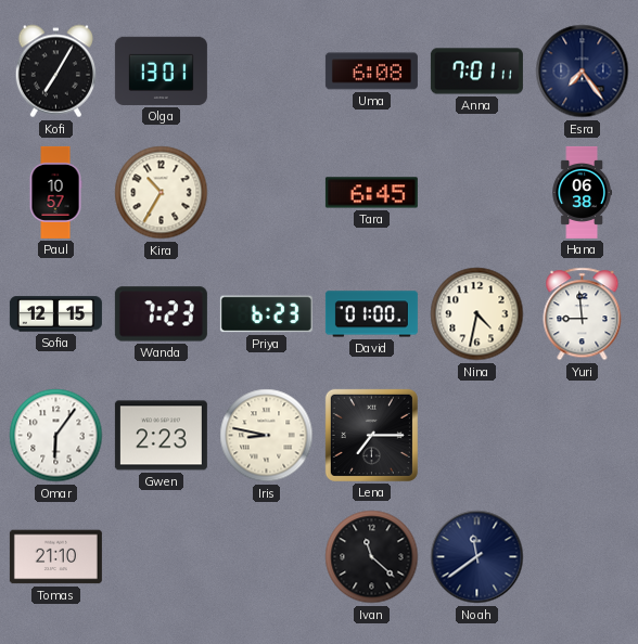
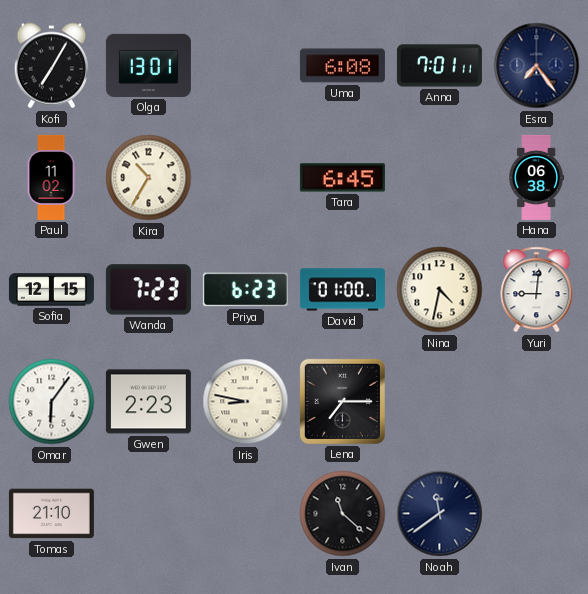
Paul: 10:57 -> 11:02 (51, 177)
Yuri: 8:59 -> 9:01 (537, 290)
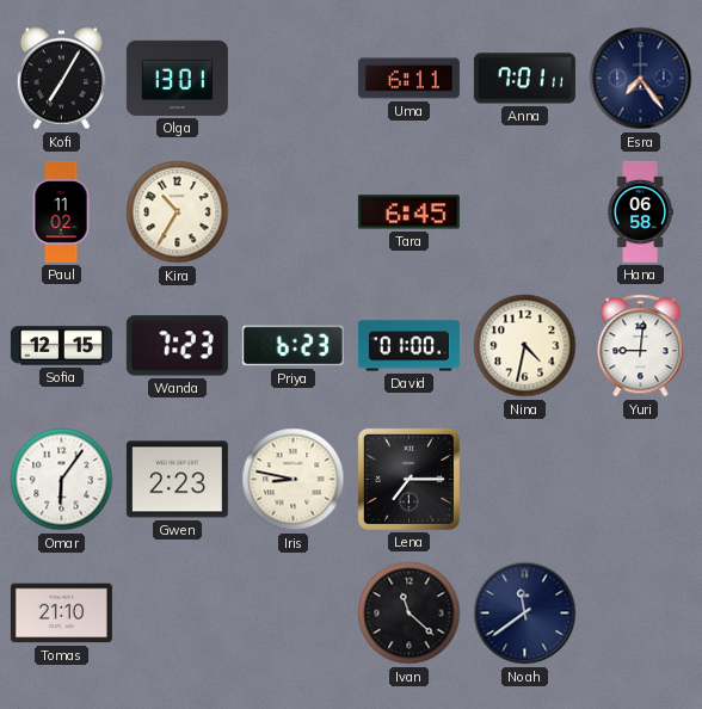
Uma: 6:08 -> 6:11 (408, 79)
Hana: 06:38 -> 06:58 (640, 211)
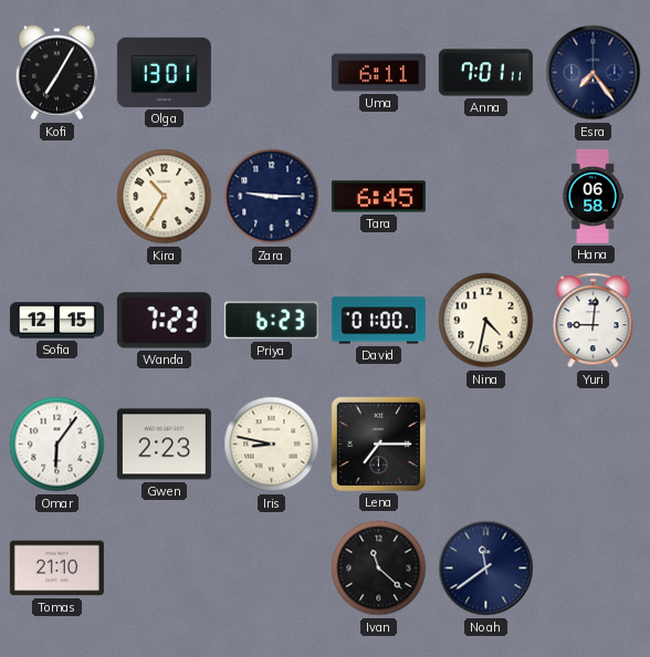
Paul: 11:02 -> none (61, 211)
Zara: none -> 9:15 (272, 197)
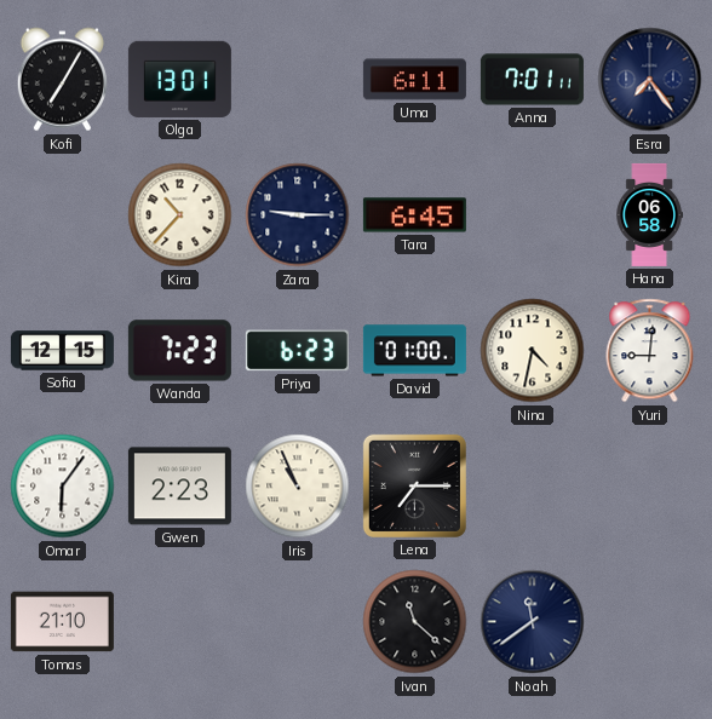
Kira: 10:35 -> 10:37 (180, 215)
Iris: 8:47 -> 10:56 (298, 487)
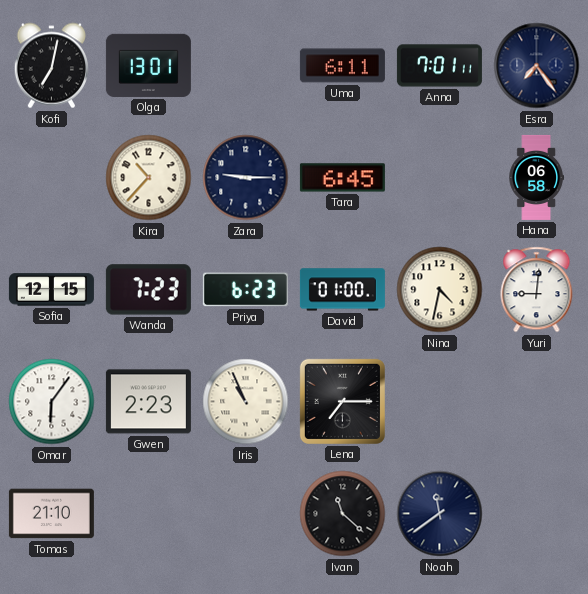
Kofi: 7:05 -> 7:02 (51, 66)
